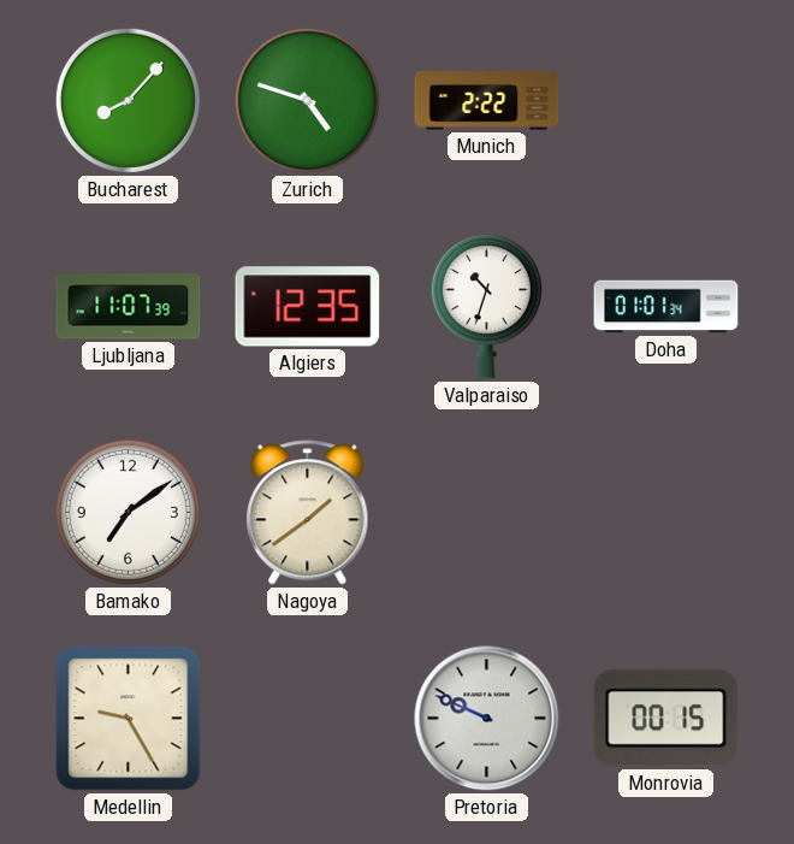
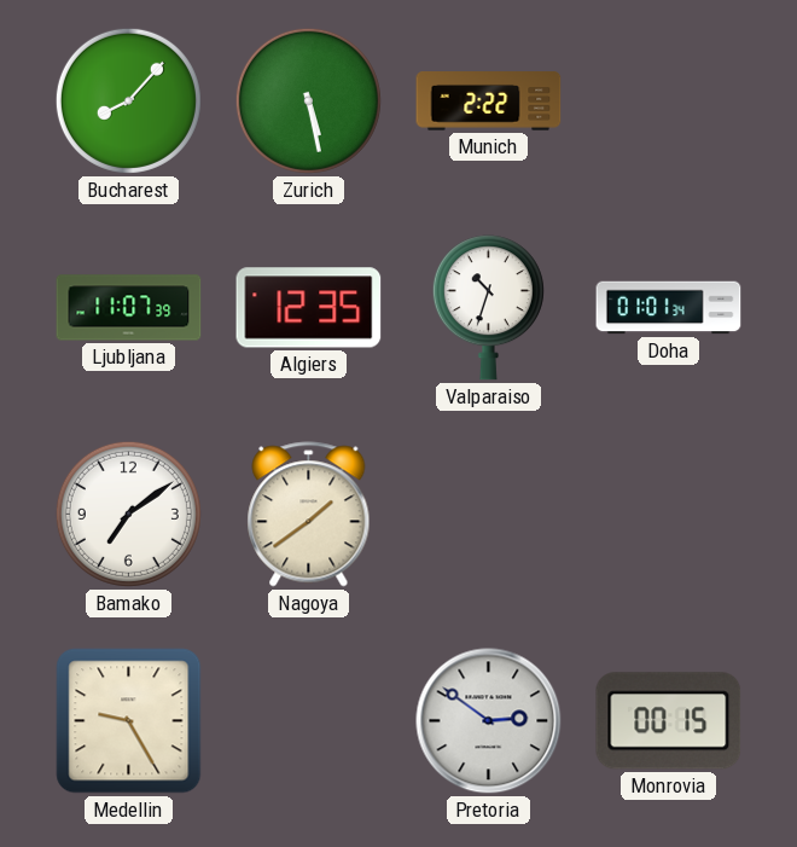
Zurich: 4:48 -> 5:28 (308, 100)
Pretoria: 9:49 -> 2:51 (489, 721)
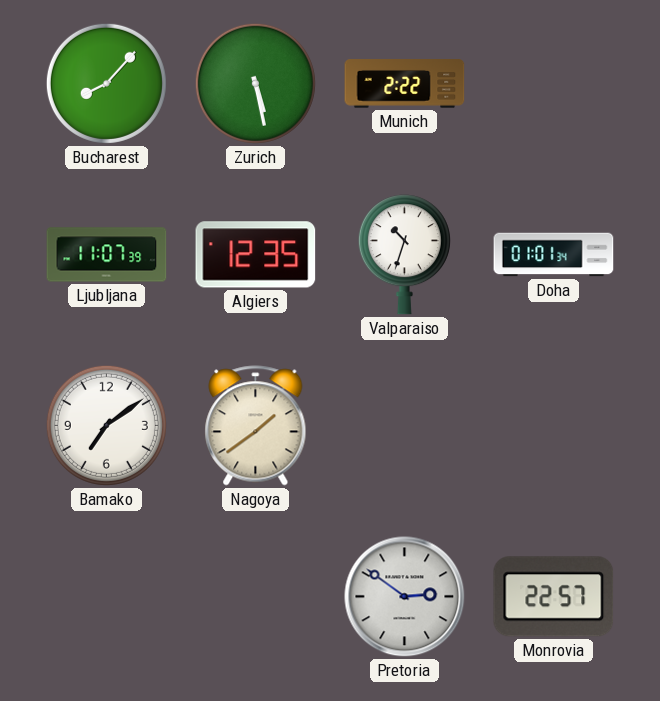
Medellin: 9:25 -> none (129, 721)
Monrovia: 00:15 -> 22:57 (554, 597)
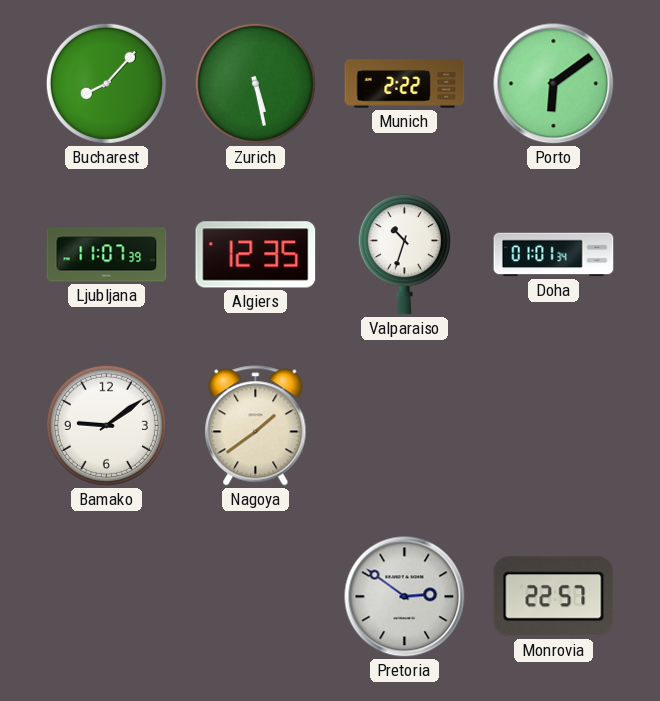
Porto: none -> 6:09 (554, 84)
Bamako: 7:09 -> 9:09 (106, 425)
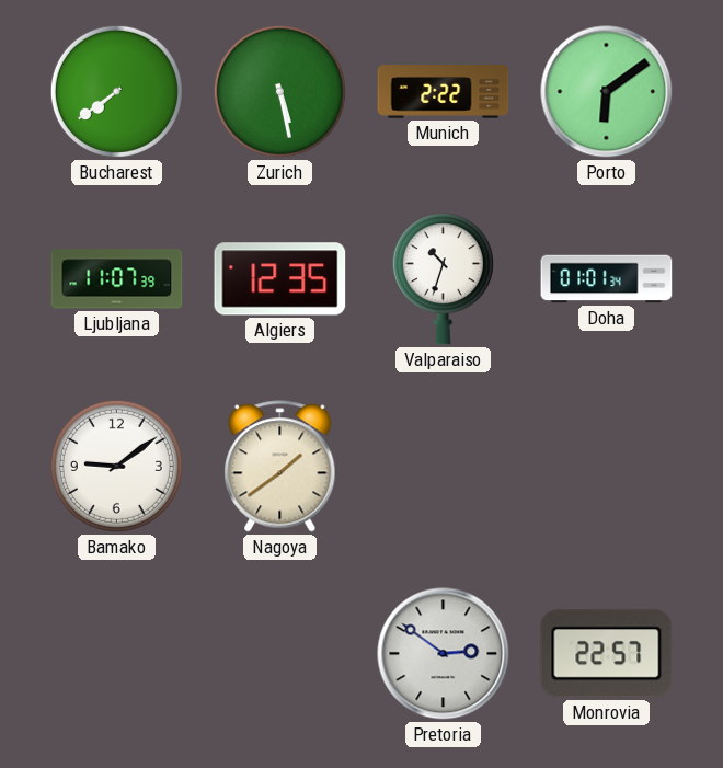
Bucharest: 8:07 -> 7:39 (116, 91)
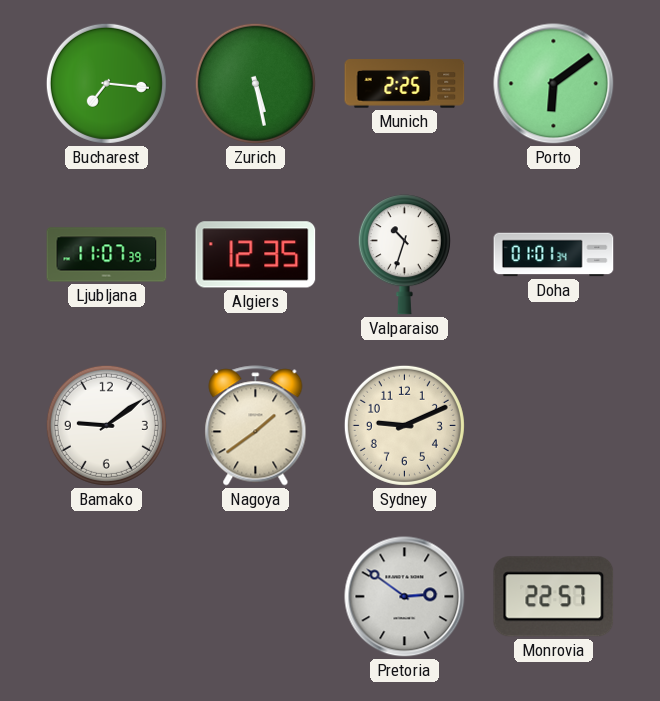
Bucharest: 7:39 -> 7:16 (106, 83)
Munich: 2:22 -> 2:25 (405, 84)
Sydney: none -> 9:11 (404, 425)
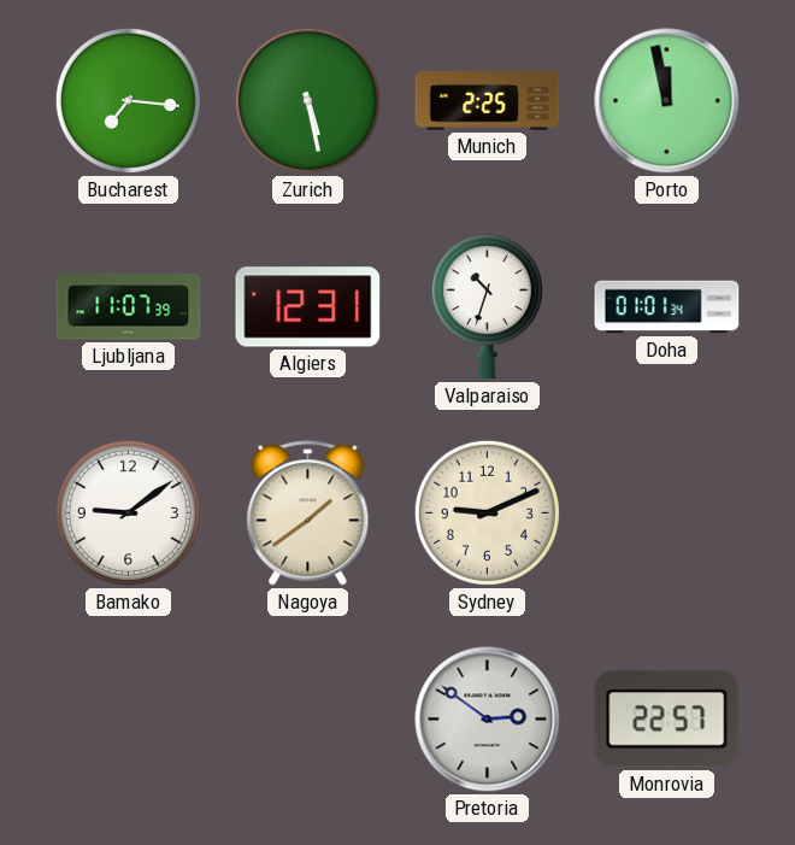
Porto: 6:09 -> 11:58 (667, 101)
Algiers: 12:35 -> 12:31 (308, 307)
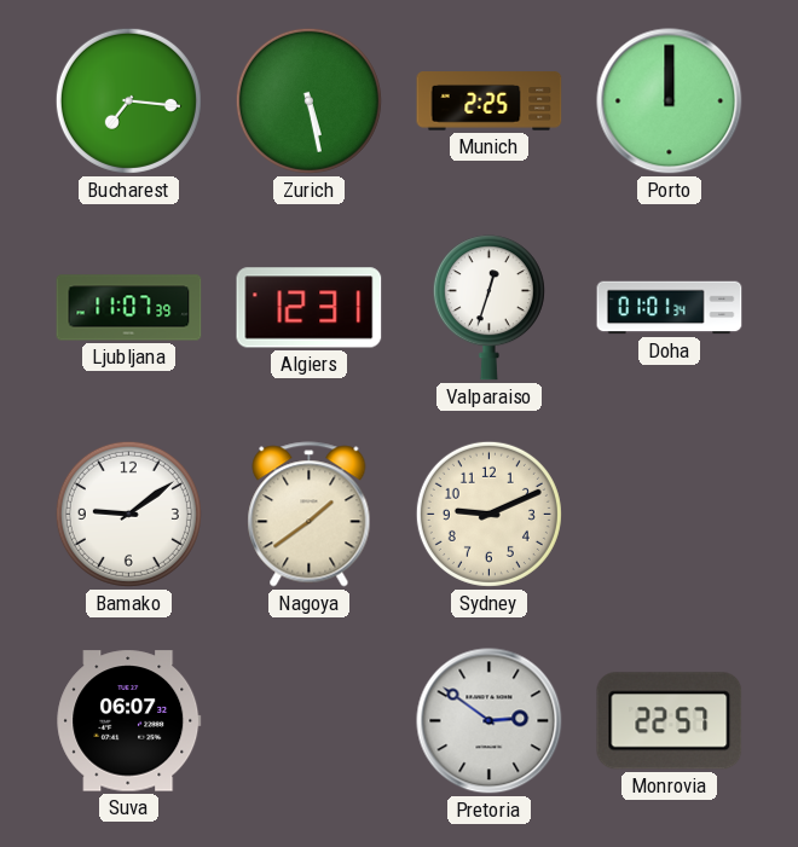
Porto: 11:58 -> 12:00 (670, 101)
Valparaiso: 10:33 -> 12:33 (488, 308)
Suva: none -> 06:07 (129, 721)
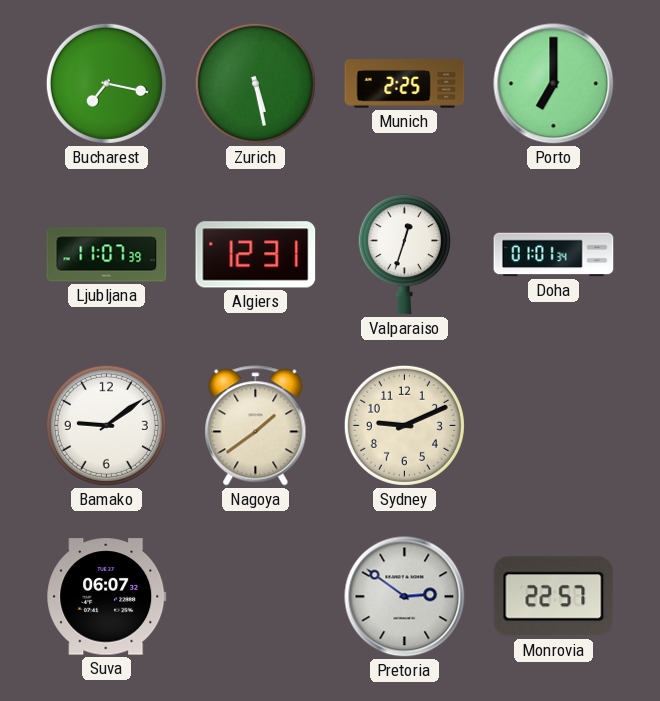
Bucharest: 7:16 -> 7:17 (106, 83)
Porto: 12:00 -> 7:00 (554, 84)
